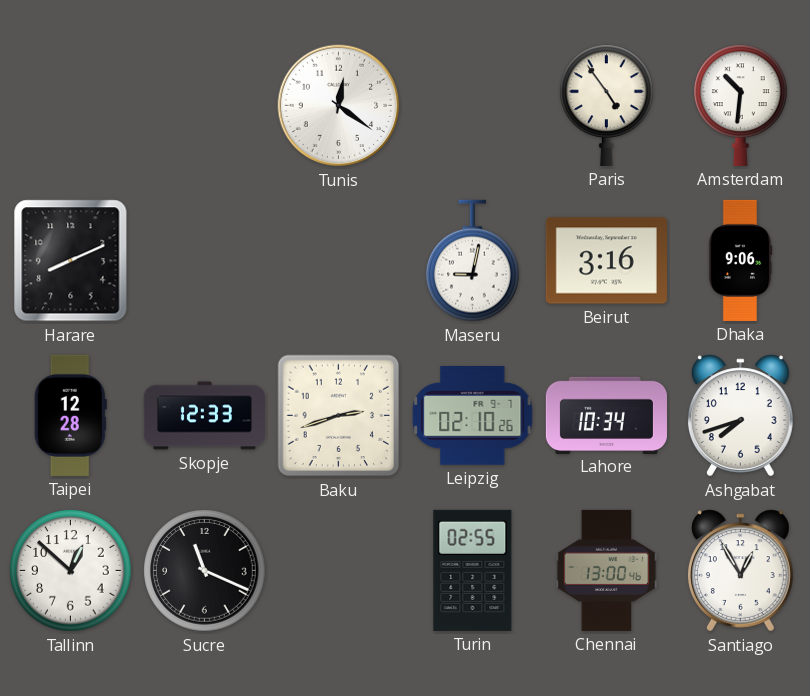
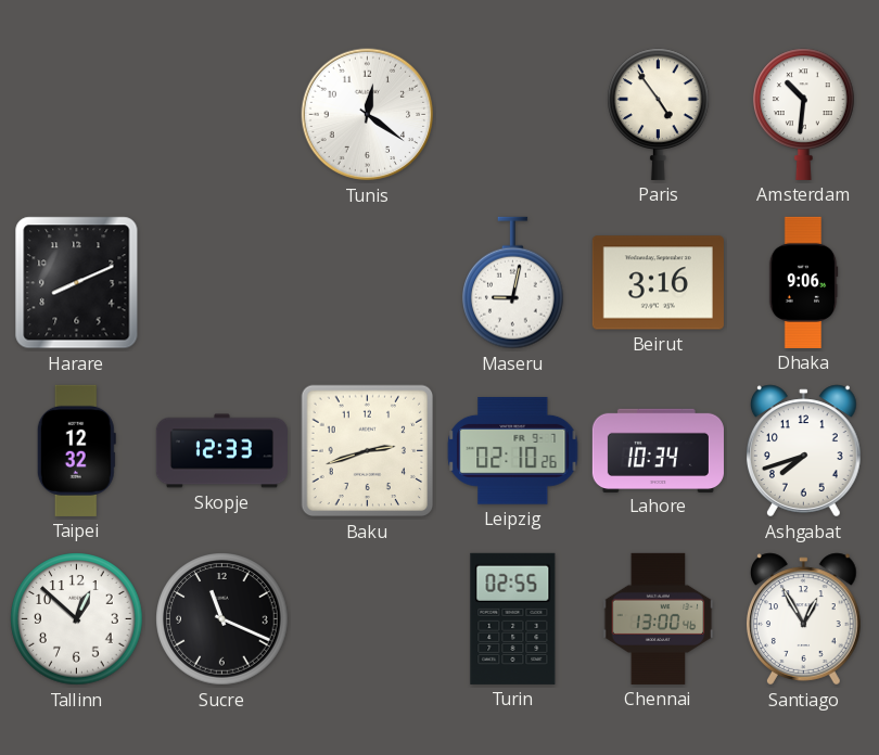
Taipei: 12:28 -> 12:32 (76, 450)
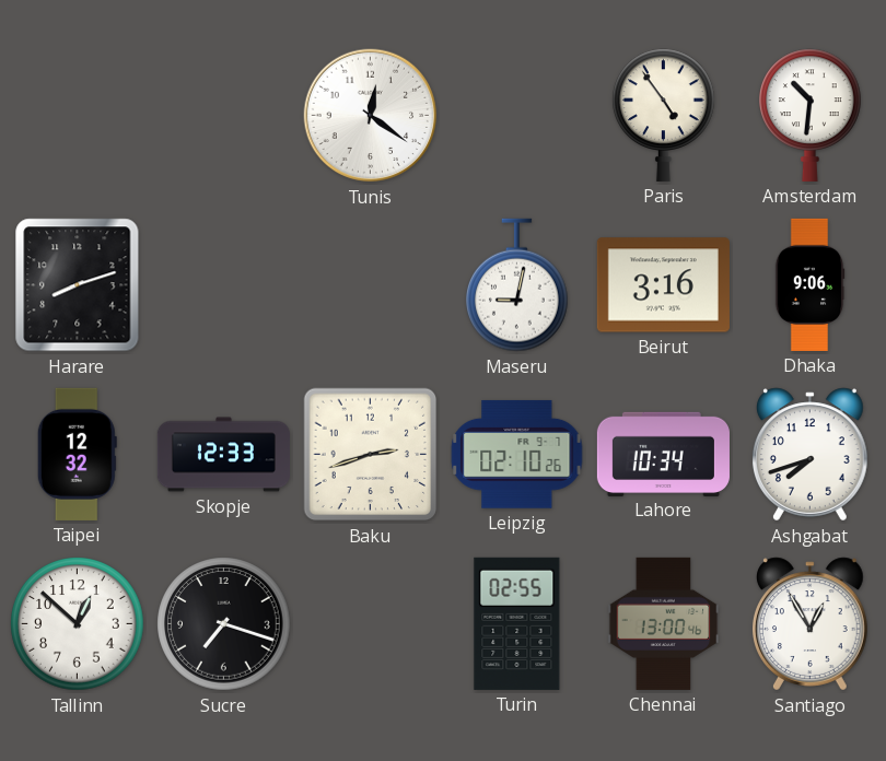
Harare: 8:11 -> 8:12 (78, 285)
Sucre: 11:19 -> 7:18 (224, 624)
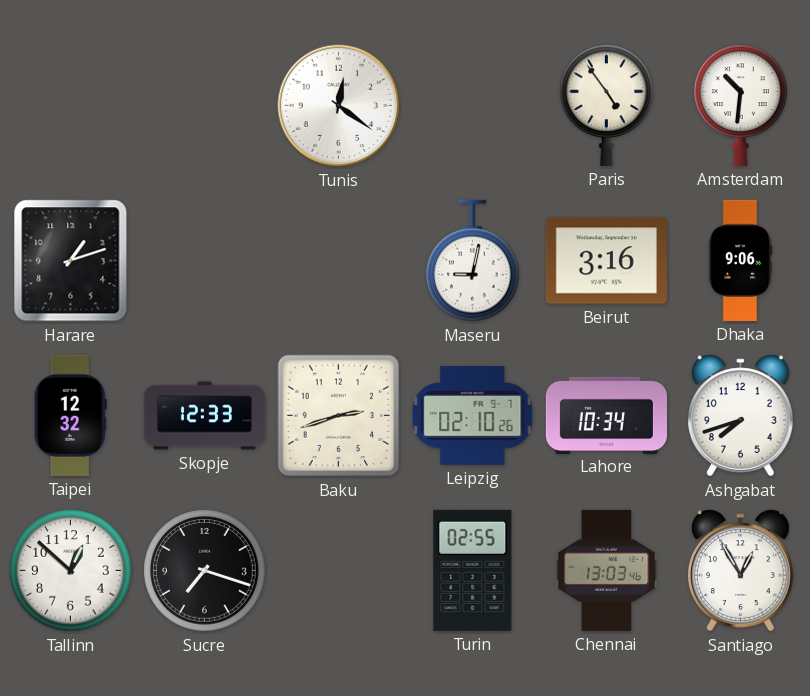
Harare: 8:12 -> 1:12 (71, 261)
Chennai: 13:00 -> 13:03 (607, 570)
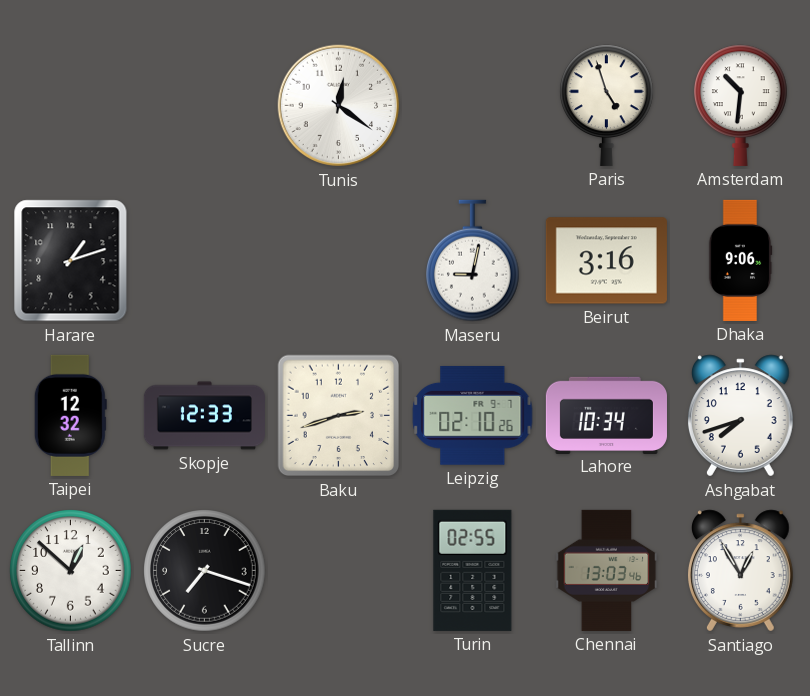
Paris: 4:54 -> 4:57 (607, 105)
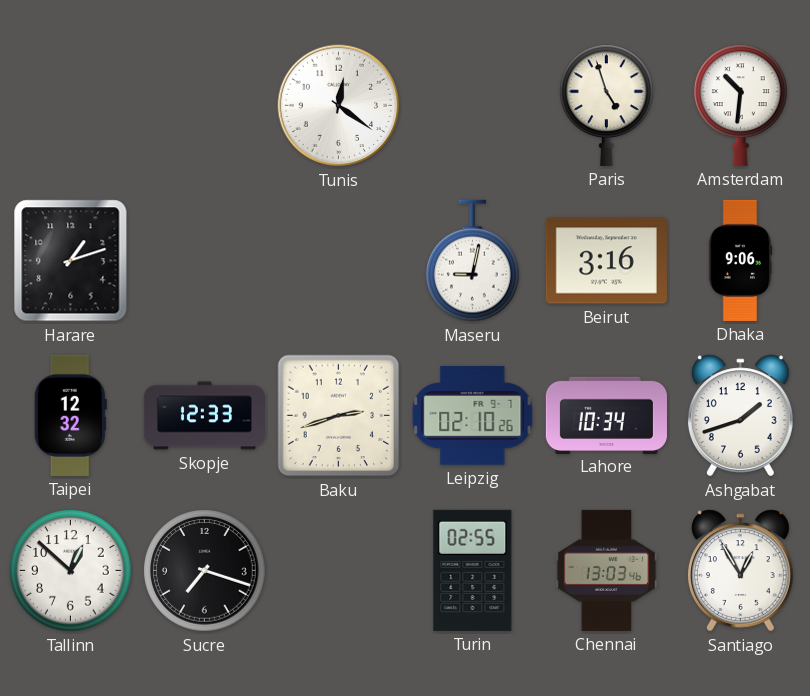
Ashgabat: 7:42 -> 1:42 (740, 416)
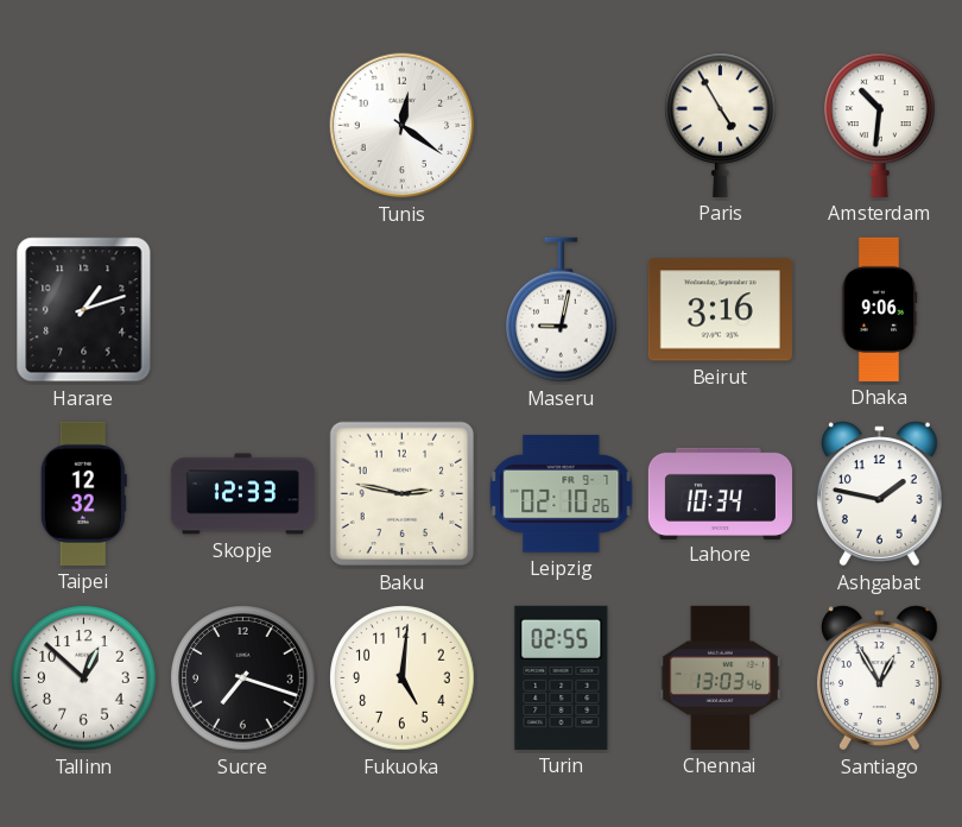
Paris: 4:57 -> 4:55 (721, 125)
Baku: 2:42 -> 2:47 (403, 494)
Ashgabat: 1:42 -> 1:47 (879, 494)
Fukuoka: none -> 5:01 (403, 678)
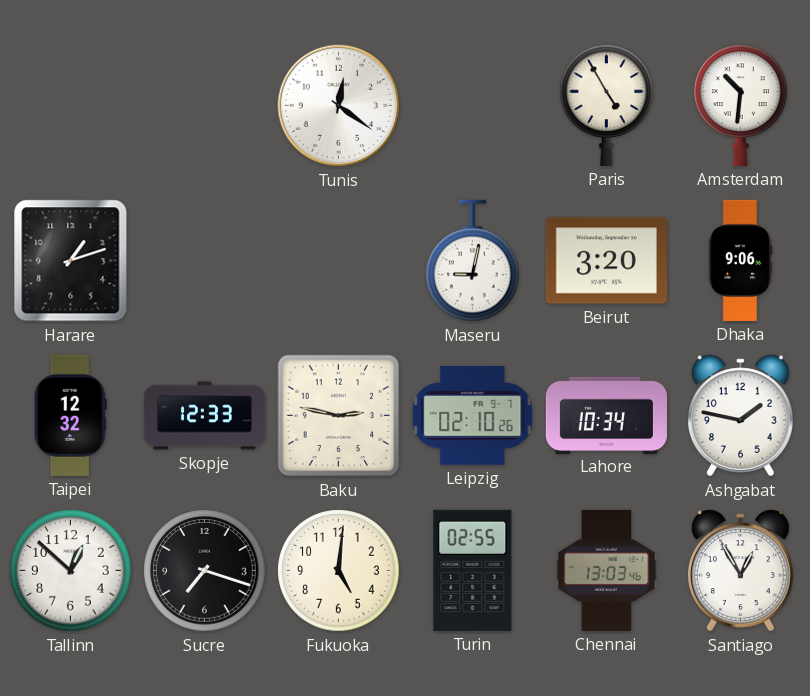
Beirut: 3:16 -> 3:20 (606, 261)
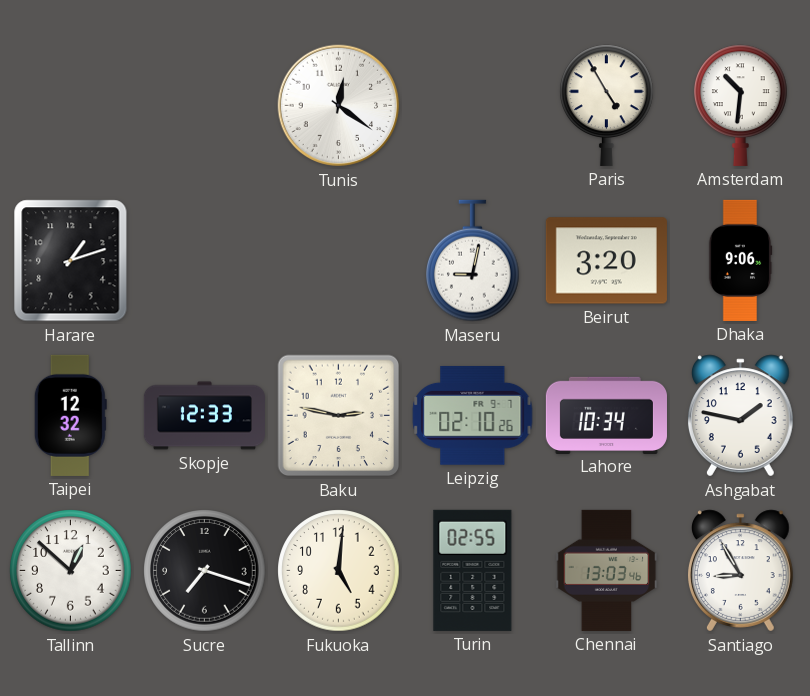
Santiago: 12:55 -> 8:55 (740, 571)
